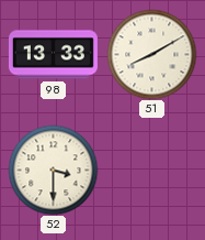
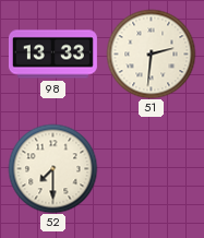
51: 8:10 -> 2:31 (151, 53)
52: 3:30 -> 7:30 (52, 168)
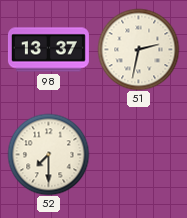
98: 13:33 -> 13:37 (48, 50)
51: 2:31 -> 2:32 (138, 49)
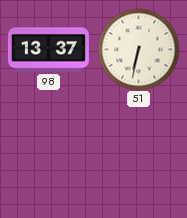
51: 2:32 -> 6:32 (138, 49)
52: 7:30 -> none (48, 154)
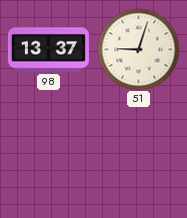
51: 6:32 -> 9:03 (138, 49)
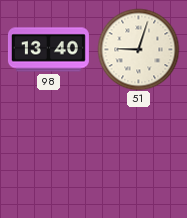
98: 13:37 -> 13:40 (48, 50)
